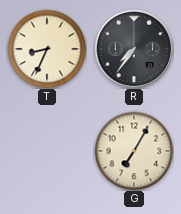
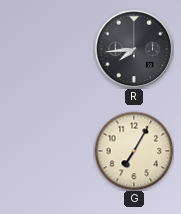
T: 8:34 -> none (47, 49)
R: 7:36 -> 7:44 (134, 49)
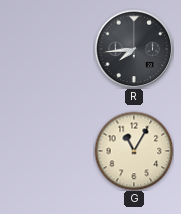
G: 7:05 -> 11:05 (134, 151)
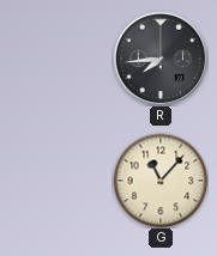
G: 11:05 -> 11:07 (161, 181)
